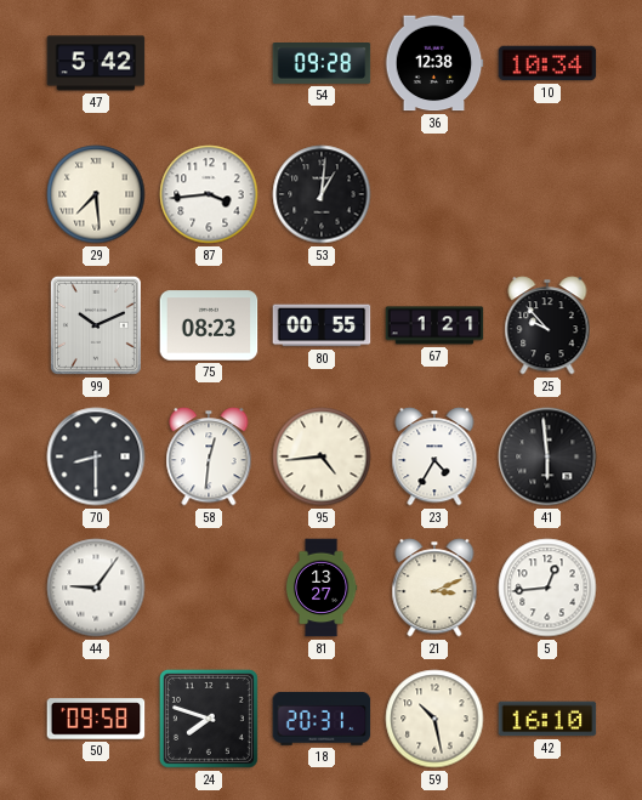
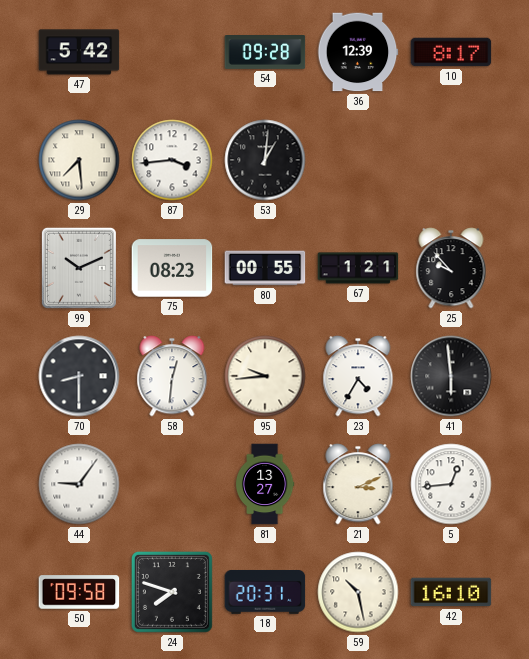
36: 12:38 -> 12:39 (358, 52)
10: 10:34 -> 8:17 (451, 52)
95: 4:44 -> 9:44 (265, 376)
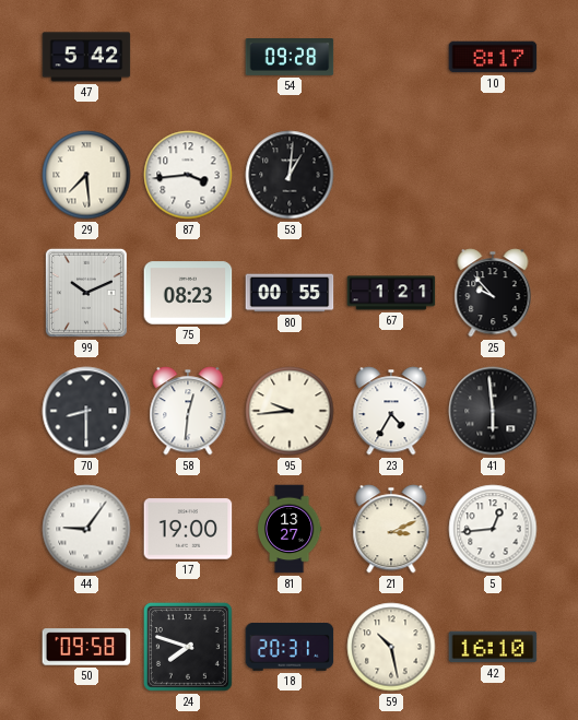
36: 12:39 -> none (358, 52)
17: none -> 19:00 (188, 529)
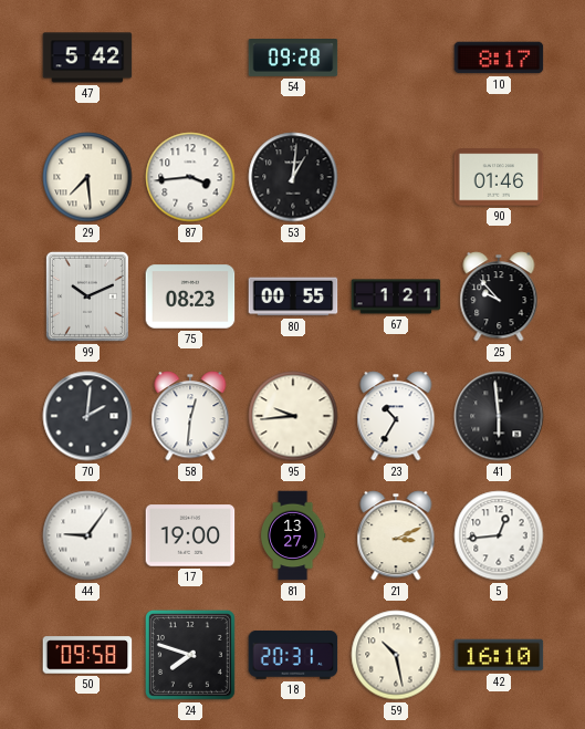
90: none -> 01:46 (499, 177)
70: 8:30 -> 2:01 (87, 416)
23: 4:35 -> 10:35 (396, 416)
